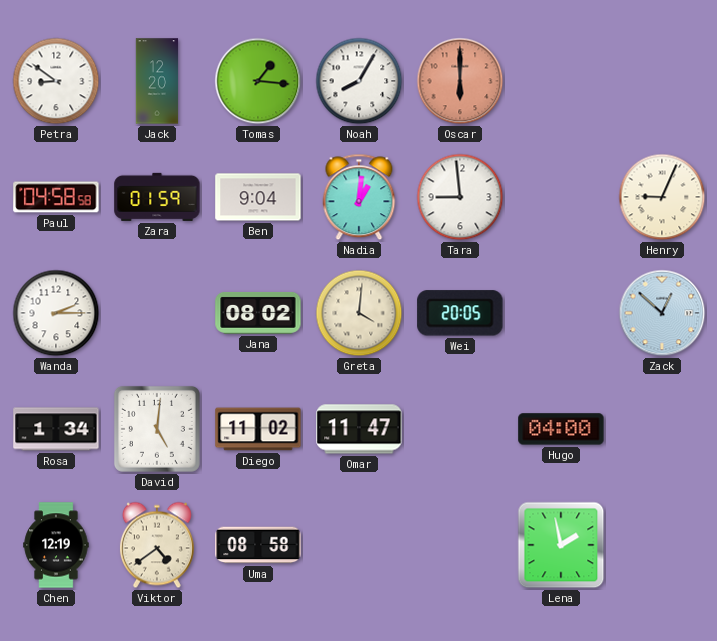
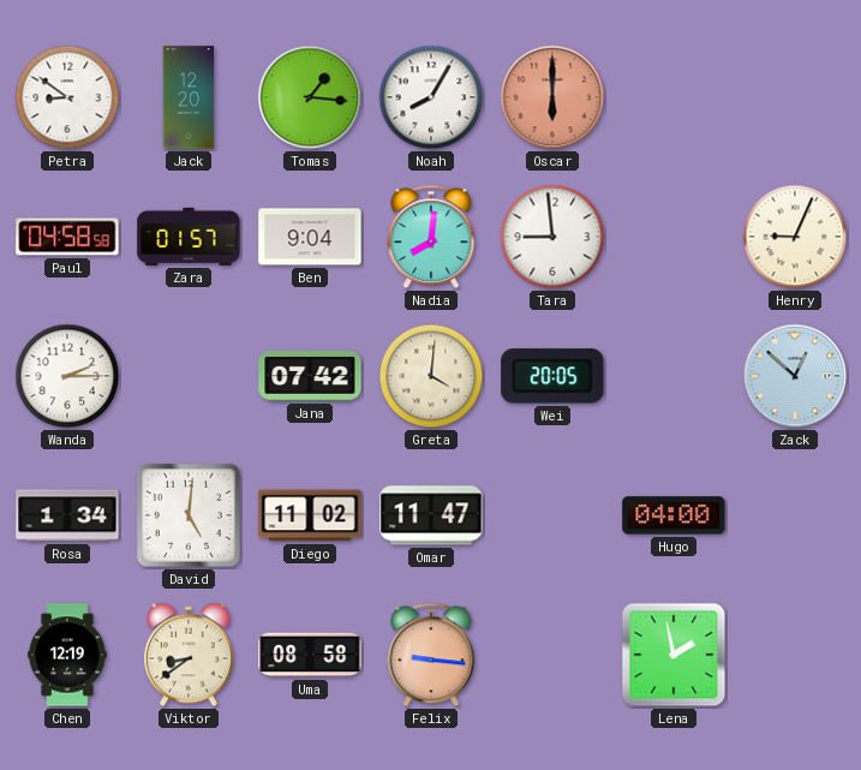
Zara: 01:59 -> 01:57 (189, 237)
Nadia: 1:01 -> 8:01 (431, 237)
Jana: 08:02 -> 07:42 (310, 376)
Viktor: 4:39 -> 8:39 (189, 655)
Felix: none -> 9:16 (431, 655)
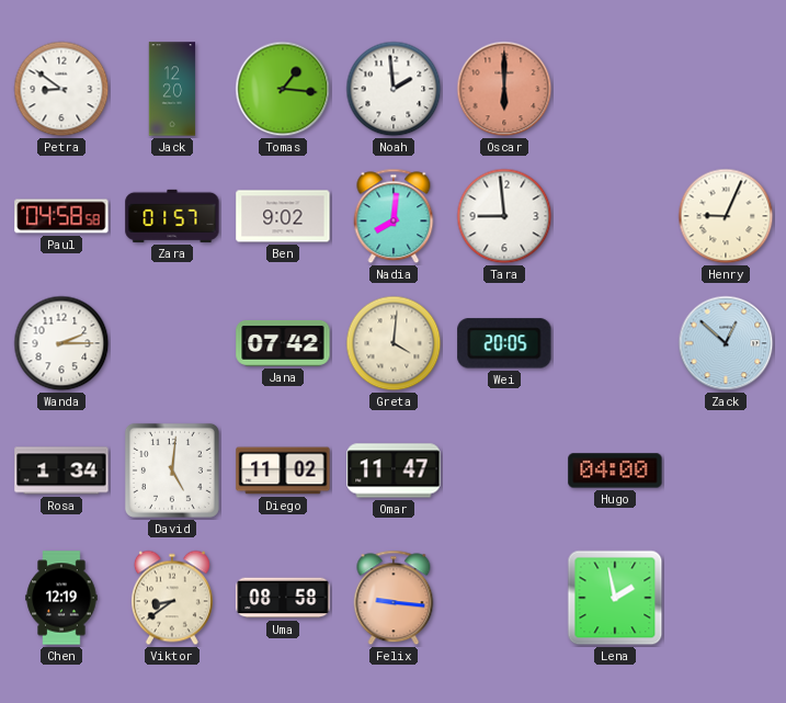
Noah: 8:05 -> 1:59 (394, 89)
Ben: 9:04 -> 9:02 (283, 216)
